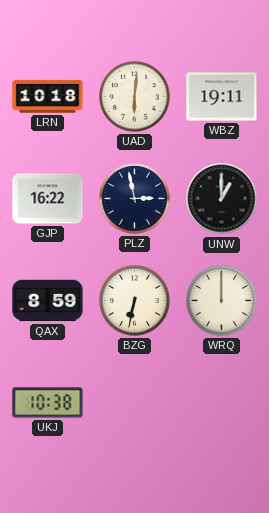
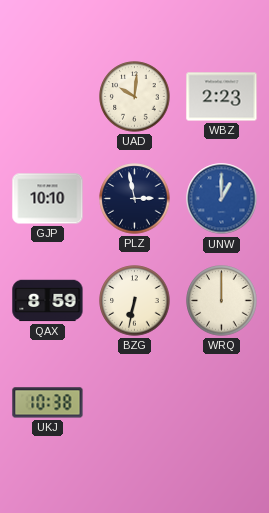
LRN: 10:18 -> none (48, 97)
UAD: 6:01 -> 10:01 (135, 97)
WBZ: 19:11 -> 2:23 (222, 97)
GJP: 16:22 -> 10:10 (48, 199)
UNW dial: black -> blue (222, 199)
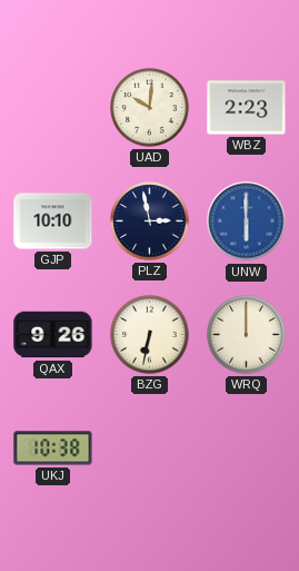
UNW: 1:00 -> 6:00 (247, 221)
QAX: 8:59 -> 9:26 (53, 335)
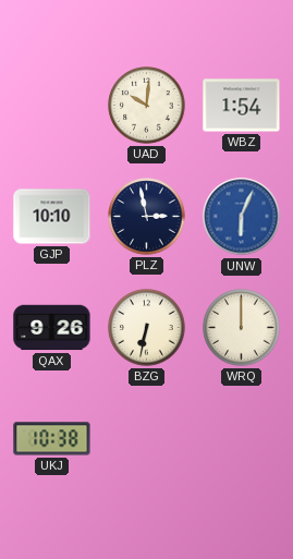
WBZ: 2:23 -> 1:54 (242, 106)
UNW: 6:00 -> 6:04 (242, 217)
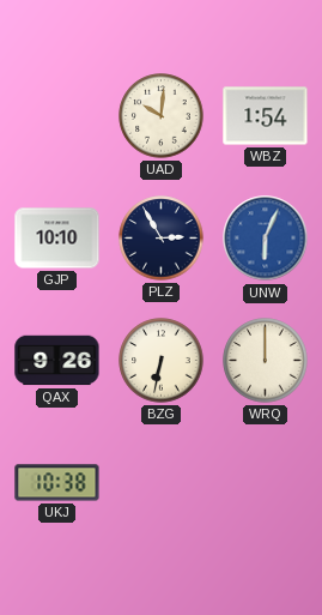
PLZ: 2:58 -> 2:55 (162, 239)
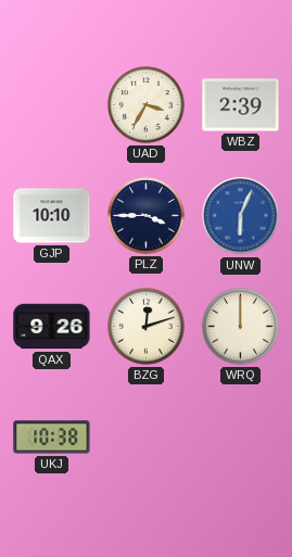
UAD: 10:01 -> 3:35 (147, 105)
WBZ: 1:54 -> 2:39 (241, 105)
PLZ: 2:55 -> 3:45 (147, 216)
BZG: 6:32 -> 12:12 (147, 327)
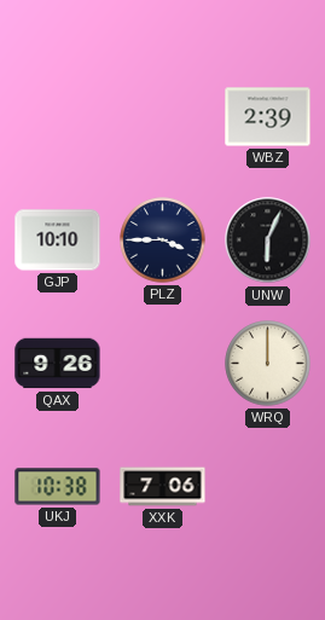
UAD: 3:35 -> none (147, 105)
UNW dial: blue -> black (268, 241)
BZG: 12:12 -> none (147, 327)
XXK: none -> 7:06 (163, 487)
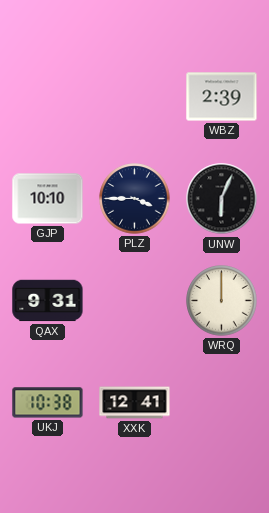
QAX: 9:26 -> 9:31 (48, 301)
XXK: 7:06 -> 12:41 (135, 403)
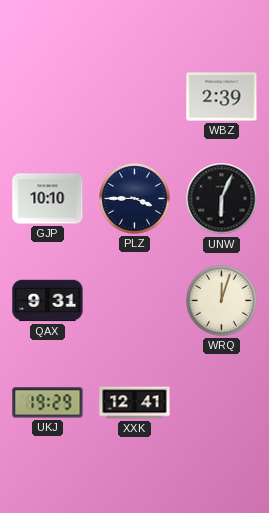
WRQ: 12:00 -> 12:03 (222, 301)
UKJ: 10:38 -> 19:29 (48, 403)
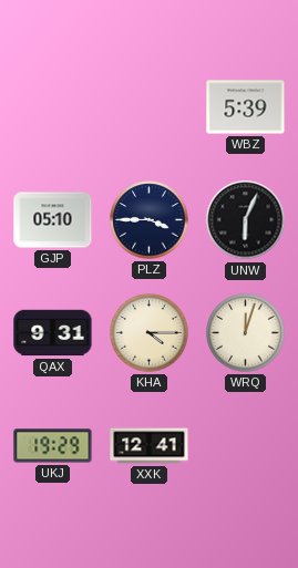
WBZ: 2:39 -> 5:39 (246, 107)
GJP: 10:10 -> 05:10 (53, 220)
KHA: none -> 4:15 (150, 333)
